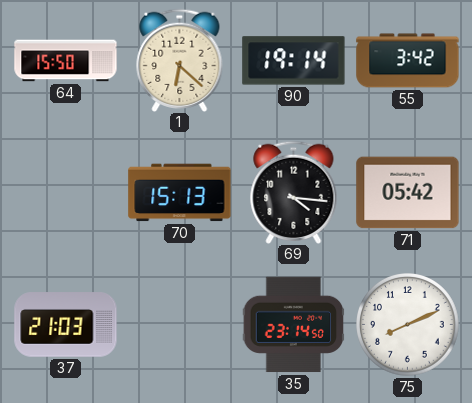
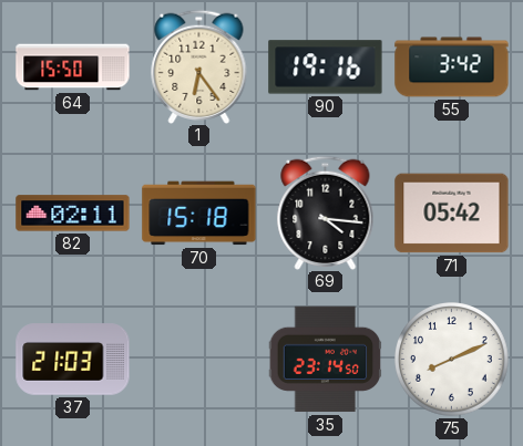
1: 6:22 -> 6:24 (199, 66)
90: 19:14 -> 19:16 (326, 68)
82: none -> 02:11 (73, 214)
70: 15:13 -> 15:18 (199, 214)
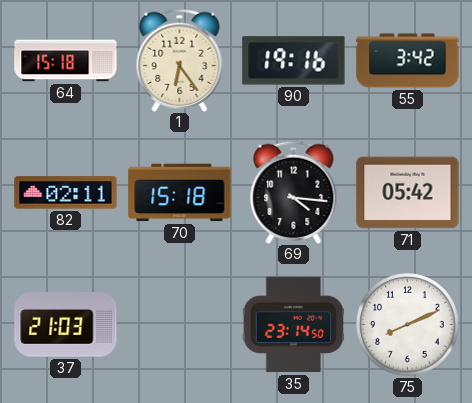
64: 15:50 -> 15:18 (66, 61)
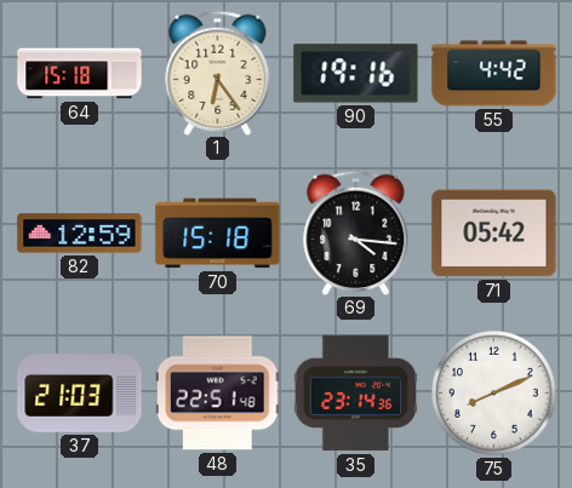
55: 3:42 -> 4:42 (494, 74)
82: 02:11 -> 12:59 (80, 234)
48: none -> 22:51 (217, 394)
35: 23:14:50 -> 23:14:36 (356, 394)
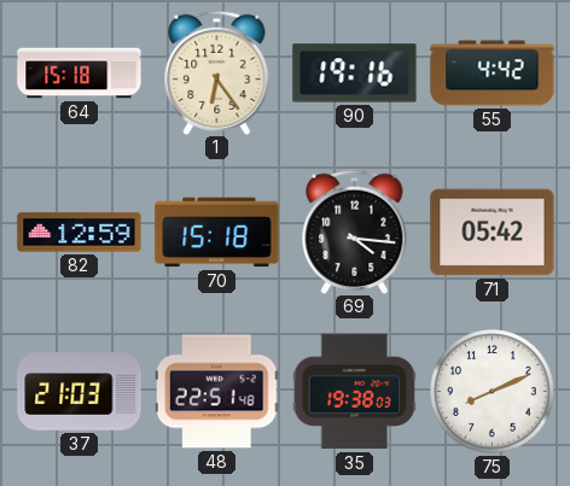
35: 23:14 -> 19:38 (355, 392)
